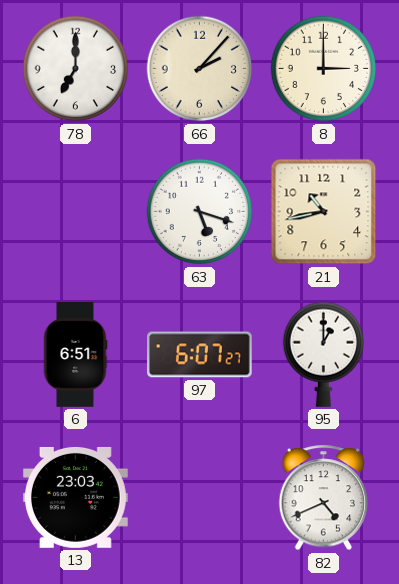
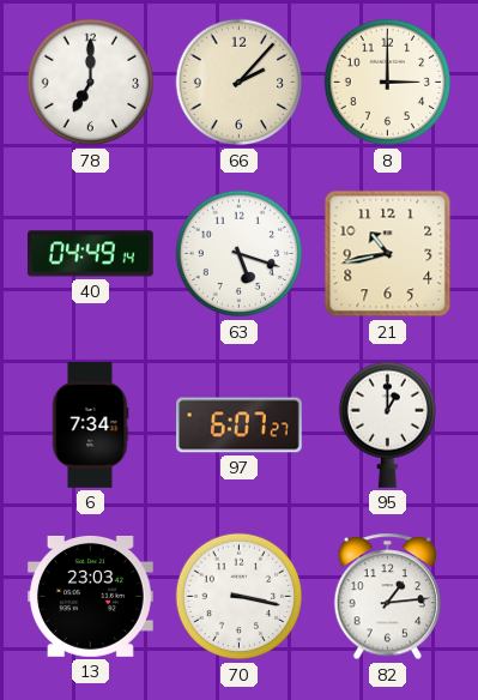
40: none -> 04:49 (90, 254)
6: 6:51 -> 7:34 (90, 426)
70: none -> 3:17 (240, 597)
82: 4:41 -> 1:14 (388, 597)
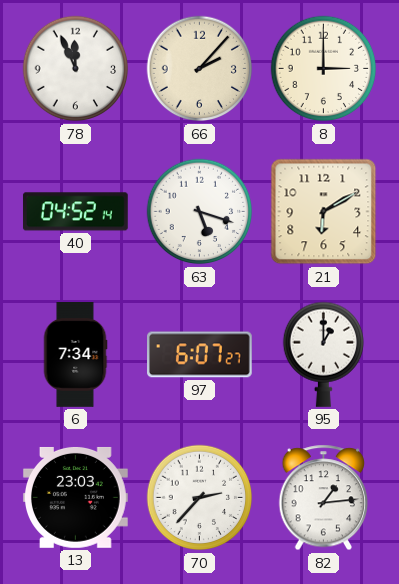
78: 7:00 -> 11:56 (76, 69)
40: 04:49 -> 04:52 (75, 212)
21: 10:43 -> 6:10 (324, 212)
70: 3:17 -> 2:37 (200, 498)
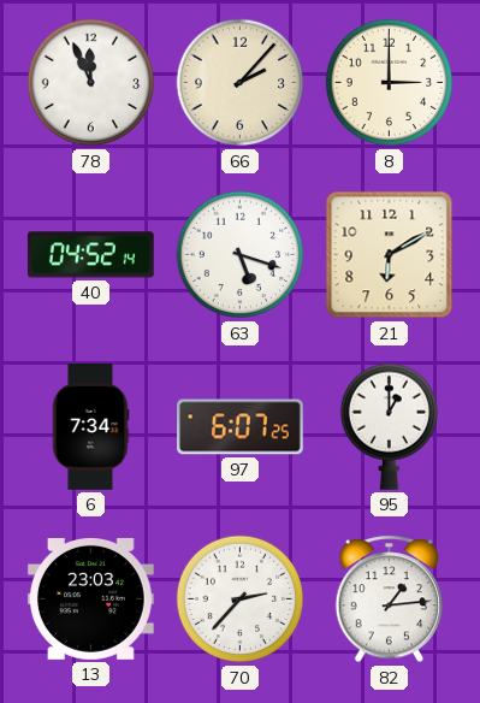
97: 6:07:27 -> 6:07:25 (241, 427)
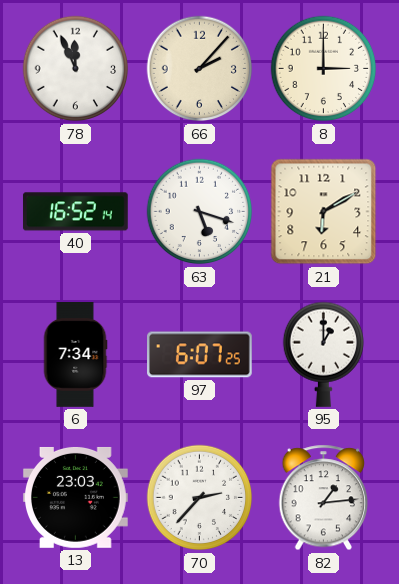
40: 04:52 -> 16:52 (75, 212)
